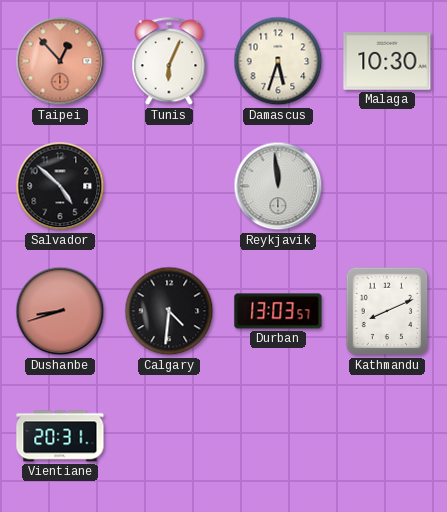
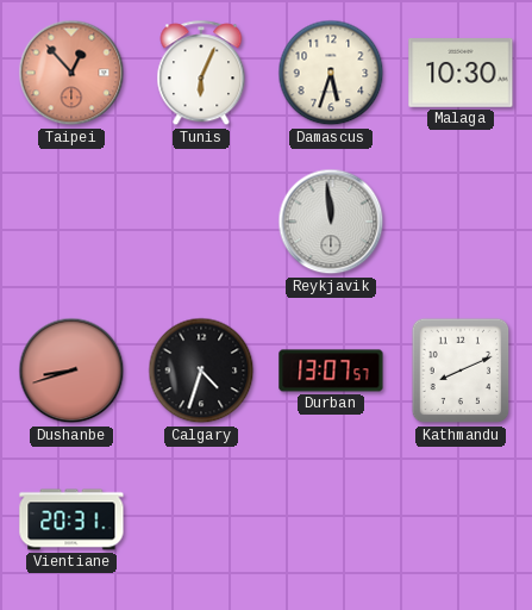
Salvador: 4:52 -> none (60, 186)
Calgary: 4:31 -> 4:33 (201, 371)
Durban: 13:03 -> 13:07 (331, 371)
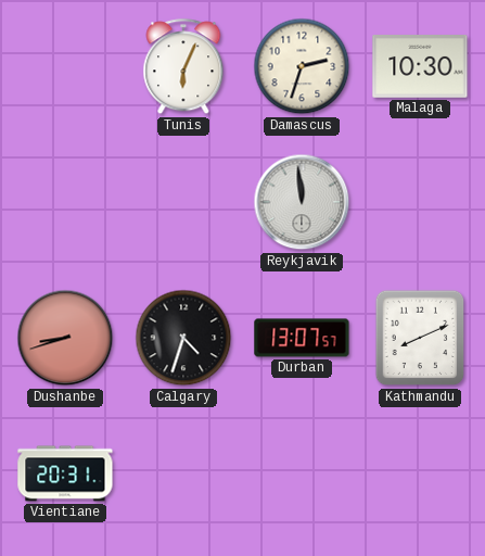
Taipei: 12:53 -> none (71, 73)
Damascus: 5:33 -> 2:33 (302, 66)
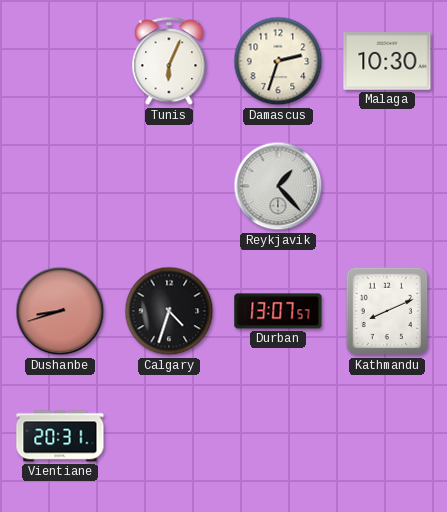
Reykjavik: 11:59 -> 1:23 (278, 186)
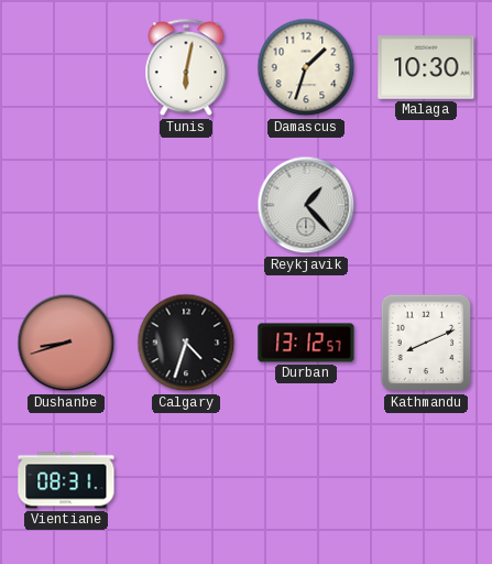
Tunis: 6:04 -> 6:02 (186, 68)
Damascus: 2:33 -> 1:33 (306, 67)
Durban: 13:07 -> 13:12 (306, 343)
Vientiane: 20:31 -> 08:31 (66, 480)
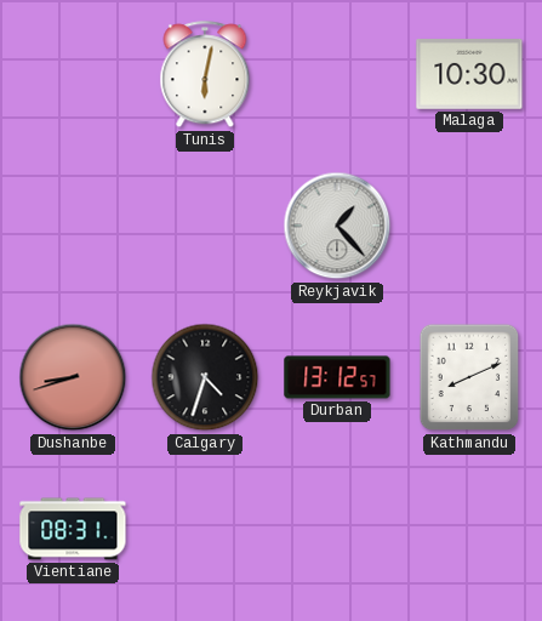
Damascus: 1:33 -> none (306, 67)
